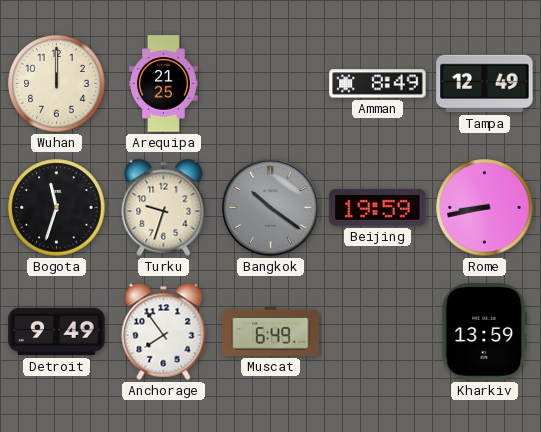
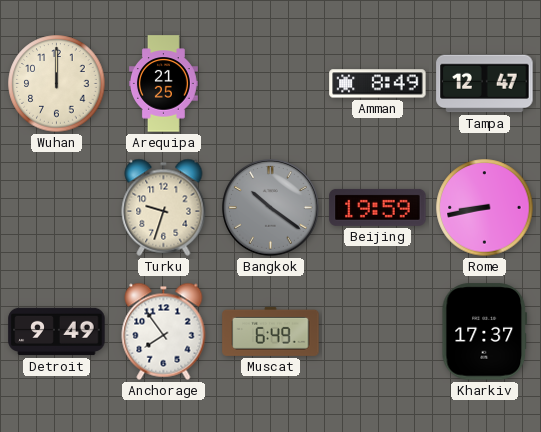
Tampa: 12:49 -> 12:47 (485, 84)
Bogota: 11:33 -> none (57, 208)
Kharkiv: 13:59 -> 17:37 (485, 332)
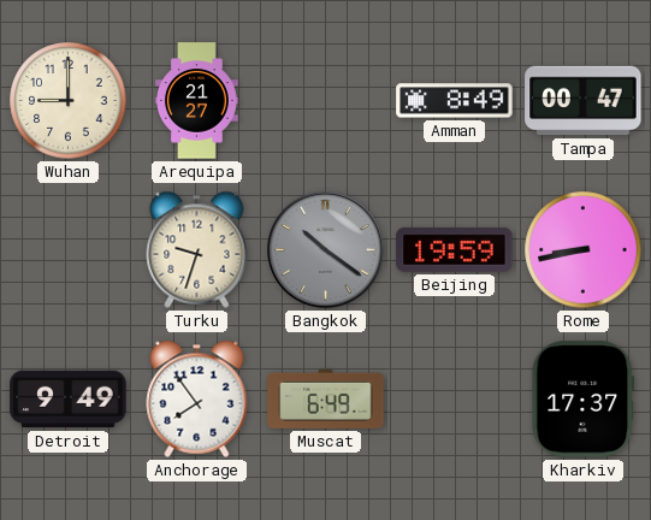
Wuhan: 12:00 -> 9:00 (69, 101)
Arequipa: 21:25 -> 21:27 (196, 101)
Tampa: 12:47 -> 00:47 (584, 101)
